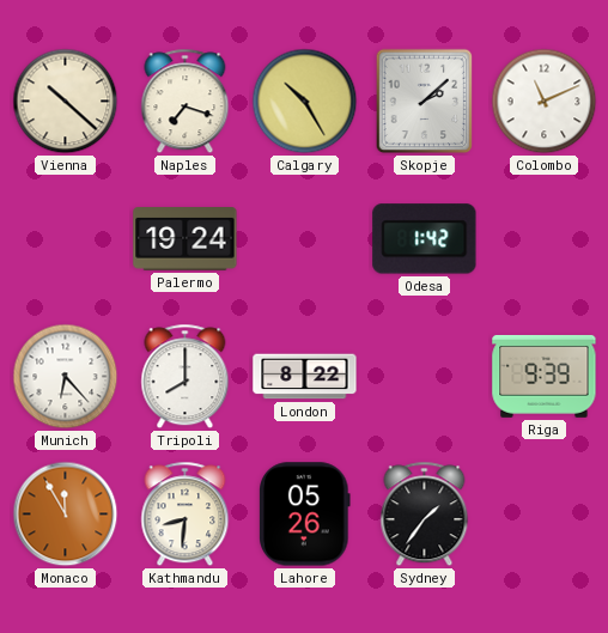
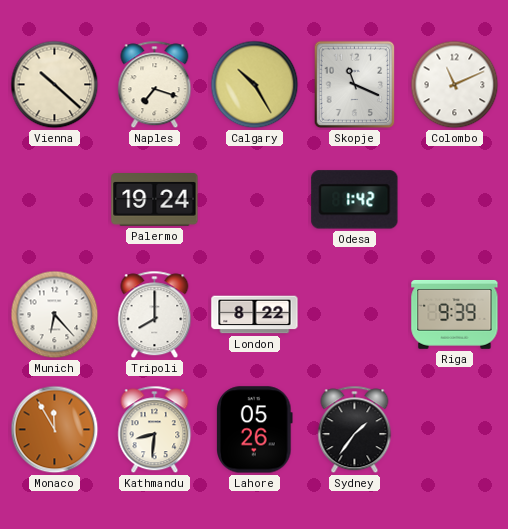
Skopje: 2:08 -> 11:19 (355, 85)
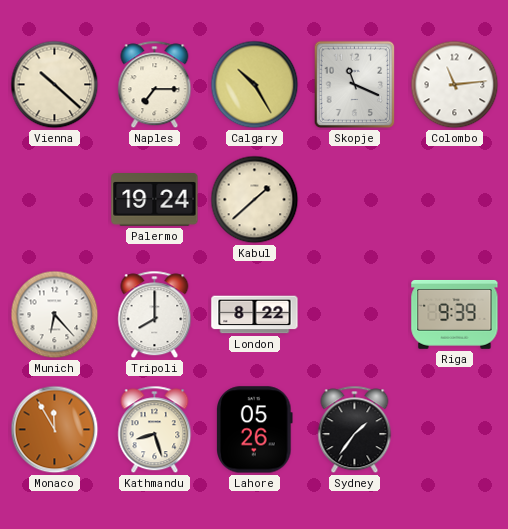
Naples: 7:18 -> 7:15 (155, 85)
Colombo: 11:11 -> 11:14 (455, 85)
Kabul: none -> 1:38 (255, 200)
Odesa: 1:42 -> none (355, 200)
Kathmandu: 8:31 -> 8:27 (155, 430)
